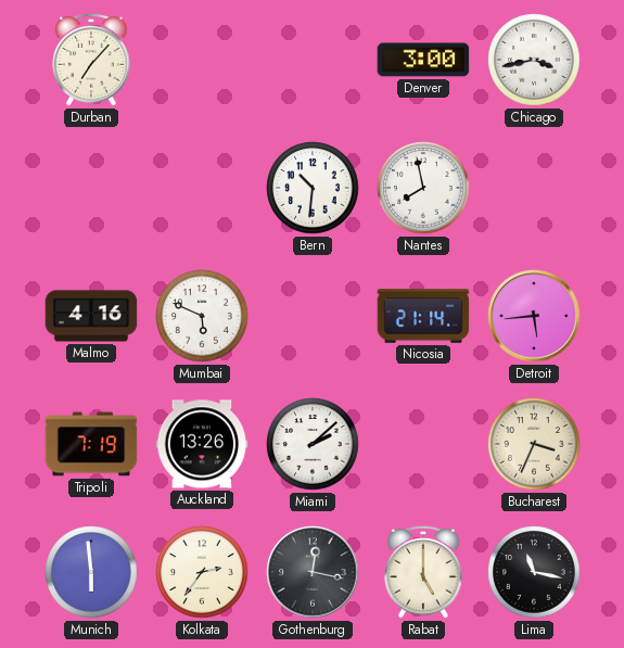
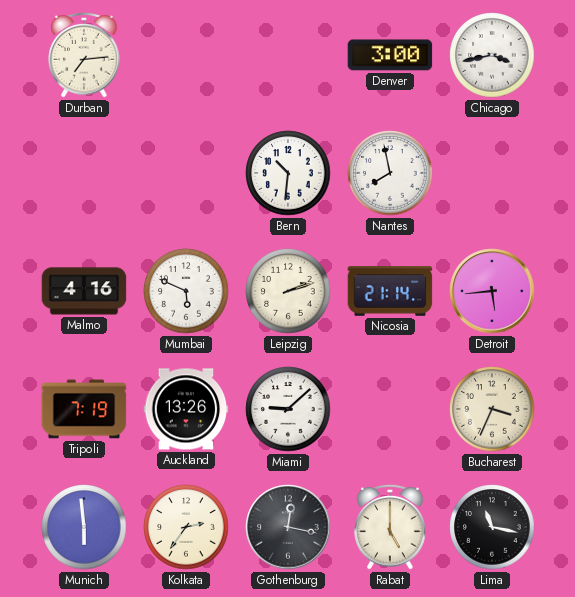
Durban: 7:07 -> 7:14 (84, 55)
Leipzig: none -> 2:12 (288, 291)
Miami: 2:08 -> 9:08 (288, 409)
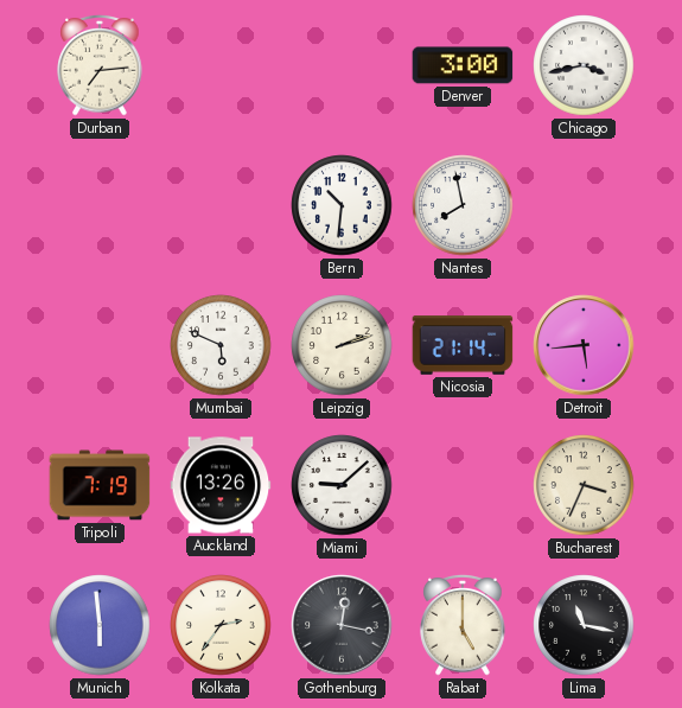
Malmo: 4:16 -> none (84, 291)
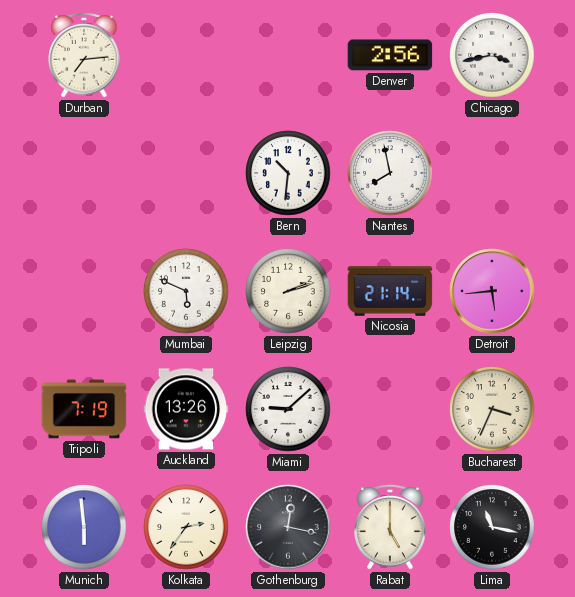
Denver: 3:00 -> 2:56 (390, 55)
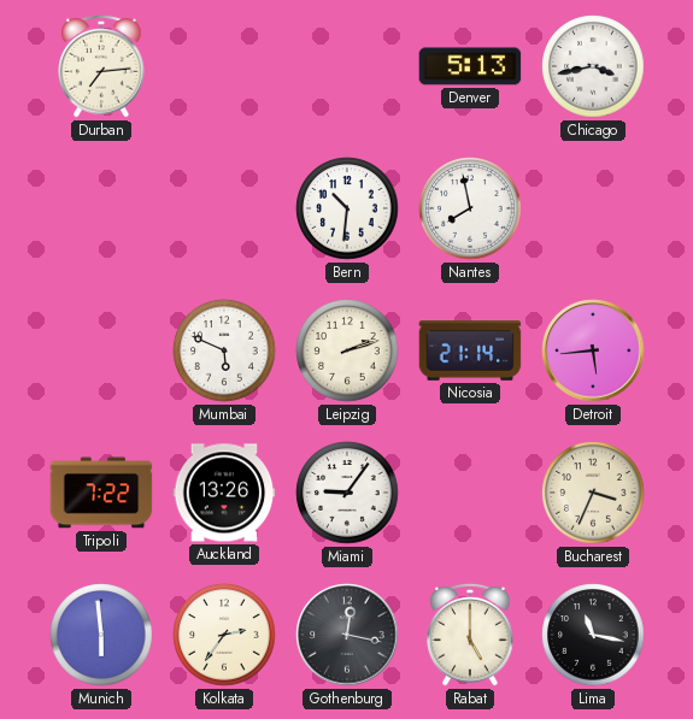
Denver: 2:56 -> 5:13 (470, 66)
Tripoli: 7:19 -> 7:22 (101, 493)
Miami: 9:08 -> 9:06 (347, 493)
